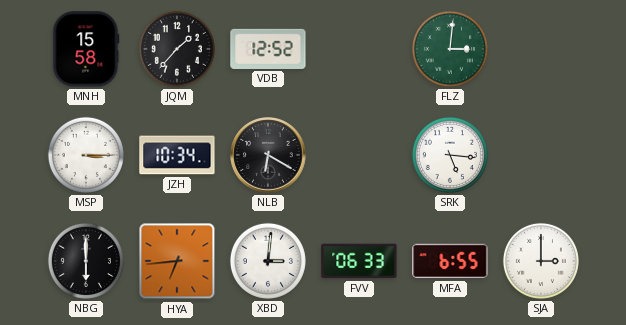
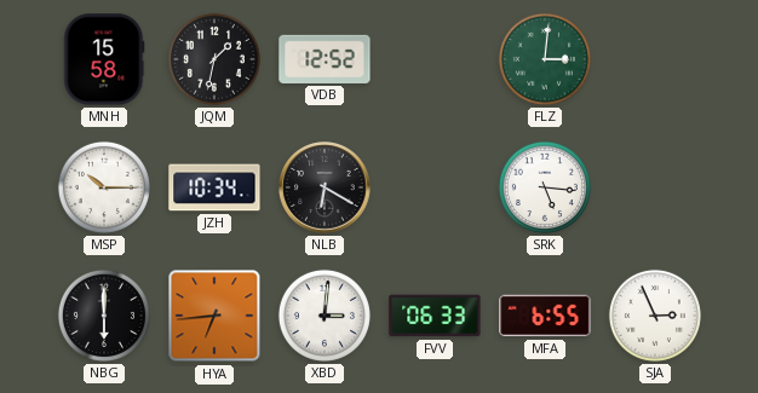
JQM: 1:37 -> 1:32 (214, 59)
MSP: 3:15 -> 10:15 (104, 187)
SJA: 3:00 -> 2:56 (655, 316)
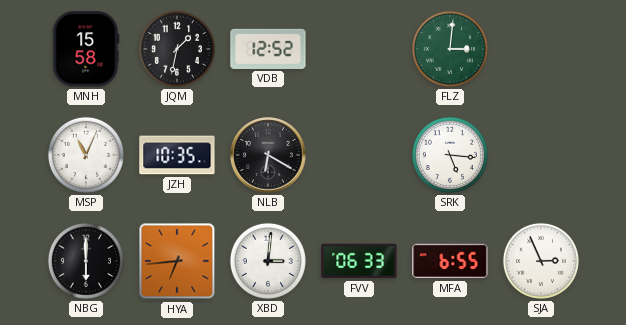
MSP: 10:15 -> 11:04 (86, 155)
JZH: 10:34 -> 10:35 (177, 155)
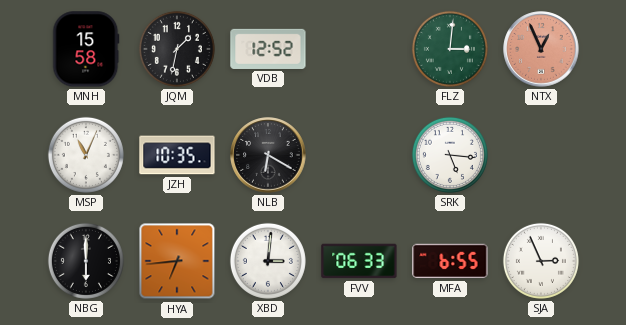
NTX: none -> 12:56 (541, 49)
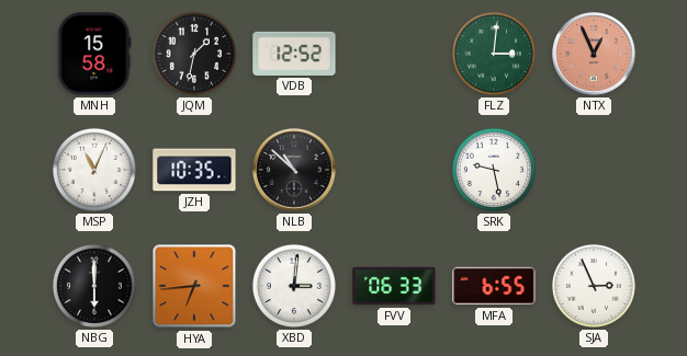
NLB: 6:20 -> 10:52 (294, 170)
SRK: 5:16 -> 9:28 (494, 170)
